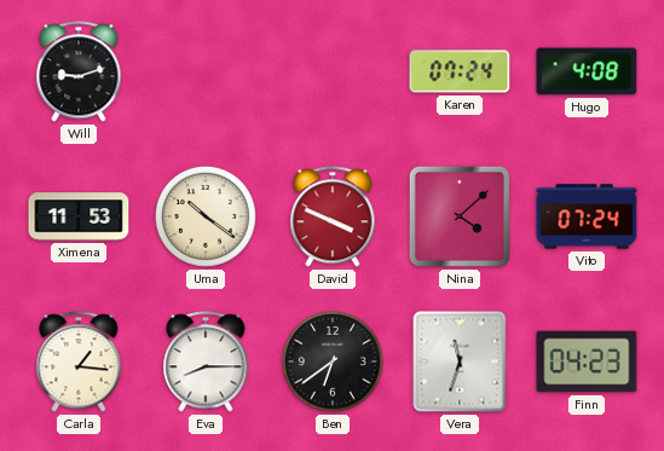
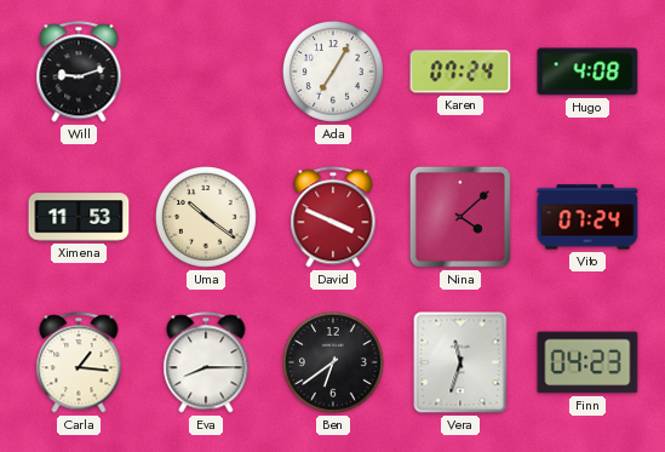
Ada: none -> 7:05 (333, 71)
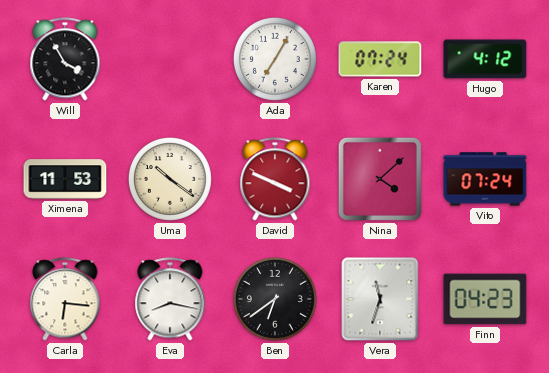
Will: 9:12 -> 3:55 (65, 59)
Hugo: 4:08 -> 4:12 (485, 59)
Carla: 1:16 -> 6:16 (65, 299)
Eva: 8:15 -> 8:17 (170, 299)
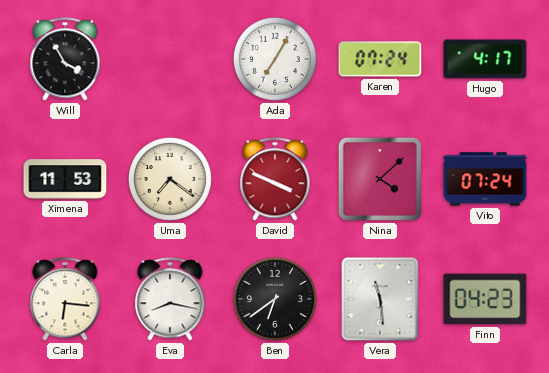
Hugo: 4:12 -> 4:17 (485, 59)
Uma: 10:21 -> 7:21 (170, 179)
Vera: 11:33 -> 11:29 (380, 299)
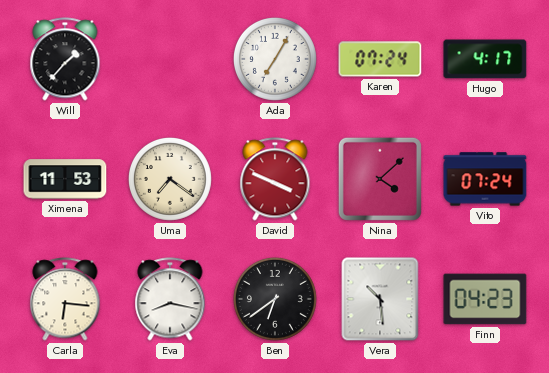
Will: 3:55 -> 1:37 (65, 59)
Vera: 11:29 -> 10:29 (380, 299)
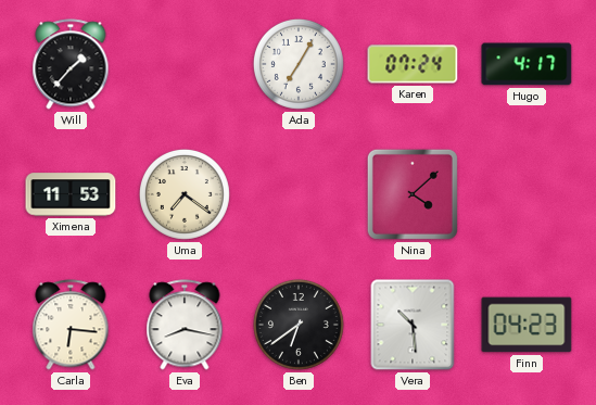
David: 3:49 -> none (275, 179)
Vito: 07:24 -> none (485, 179)
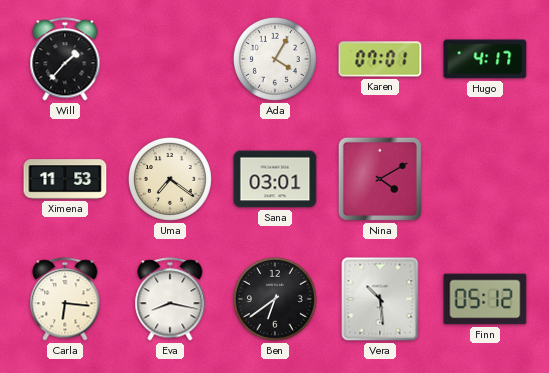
Ada: 7:05 -> 4:05 (275, 59)
Karen: 07:24 -> 07:01 (380, 59)
Sana: none -> 03:01 (275, 179)
Nina: 4:08 -> 4:10 (380, 179)
Finn: 04:23 -> 05:12 (485, 299)
